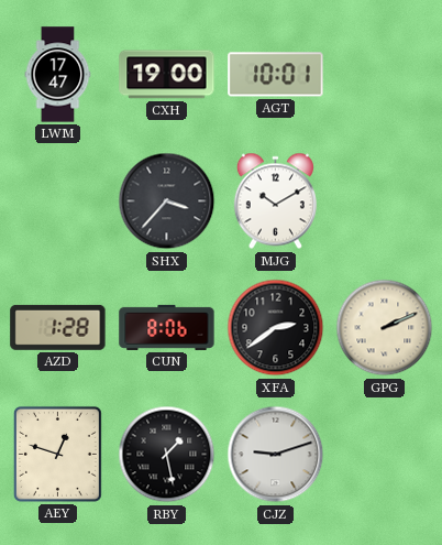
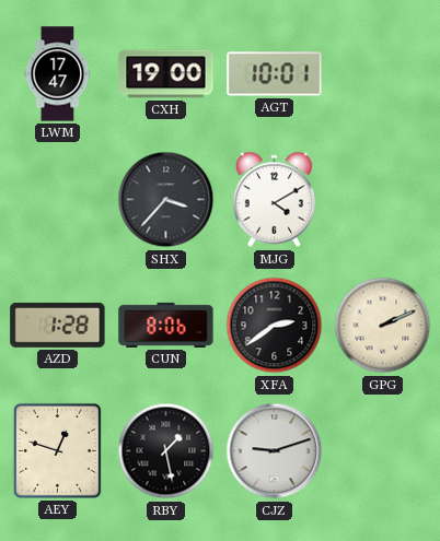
MJG: 10:10 -> 4:10 (274, 200)
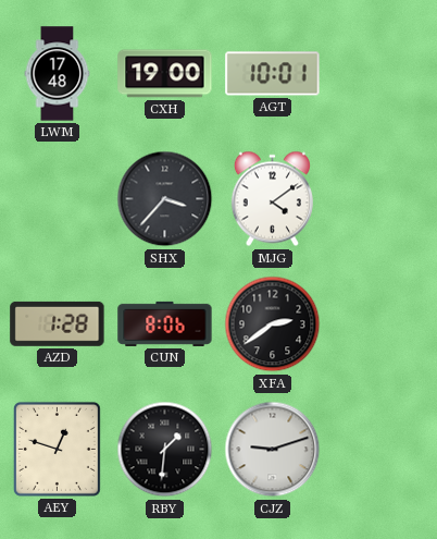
LWM: 17:47 -> 17:48 (58, 74)
MJG: 4:10 -> 4:09 (272, 199)
GPG: 2:11 -> none (383, 326)
RBY: 1:28 -> 1:31 (165, 450)
